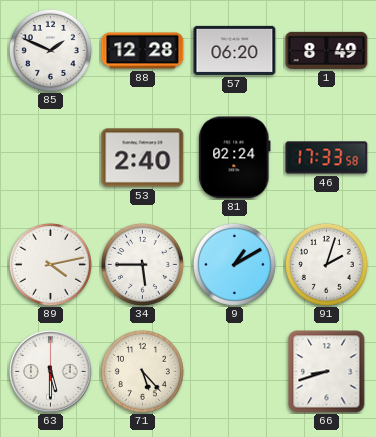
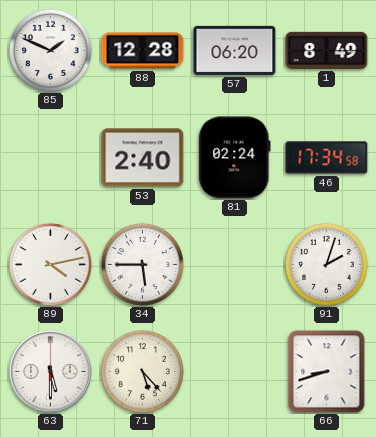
46: 17:33 -> 17:34 (327, 158)
9: 1:10 -> none (234, 264)
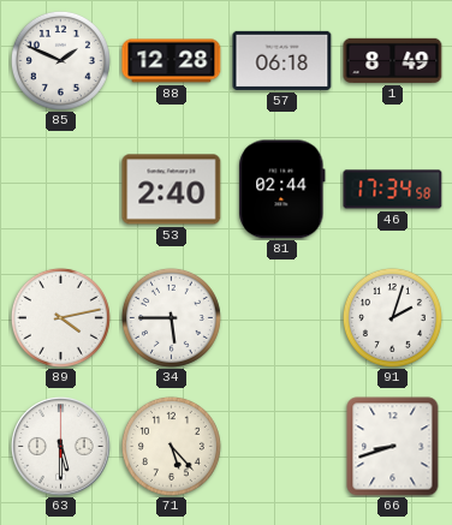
57: 06:20 -> 06:18 (282, 60)
81: 02:24 -> 02:44 (282, 190)
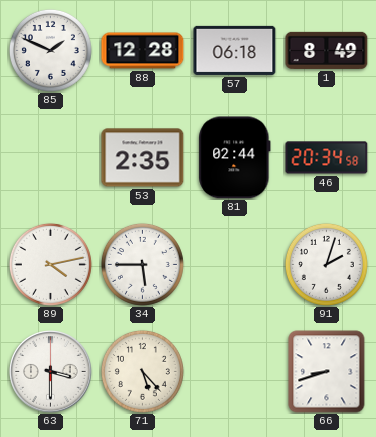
53: 2:40 -> 2:35 (143, 158)
46: 17:34 -> 20:34 (327, 158)
63: 5:30 -> 3:30 (51, 372)
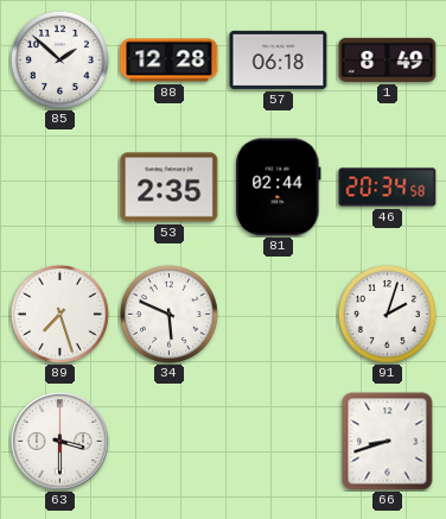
85: 1:49 -> 1:52 (59, 59)
89: 4:13 -> 7:27 (59, 314)
34: 5:45 -> 5:49 (168, 314)
71: 5:23 -> none (142, 371)
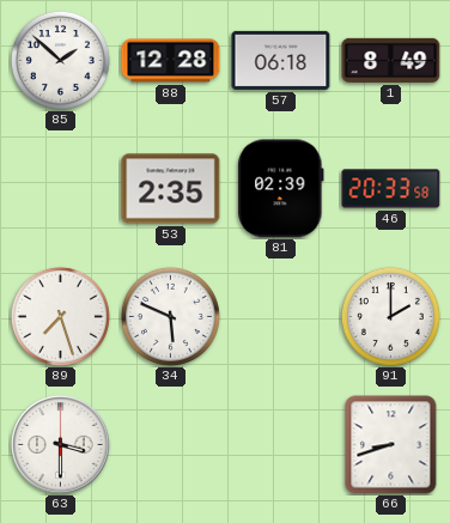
81: 02:44 -> 02:39 (281, 189)
46: 20:34 -> 20:33 (391, 189)
91: 2:03 -> 2:00 (390, 316)
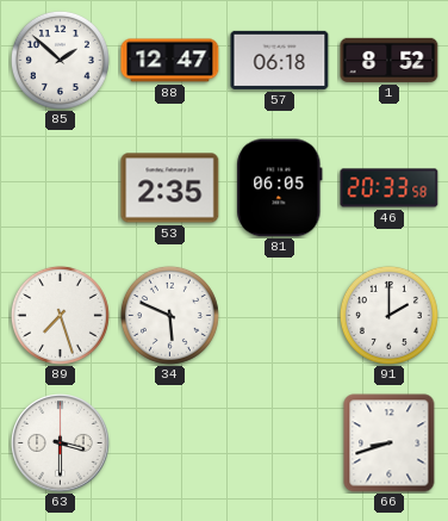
88: 12:28 -> 12:47 (170, 61)
1: 8:49 -> 8:52 (390, 60)
81: 02:39 -> 06:05 (280, 188)
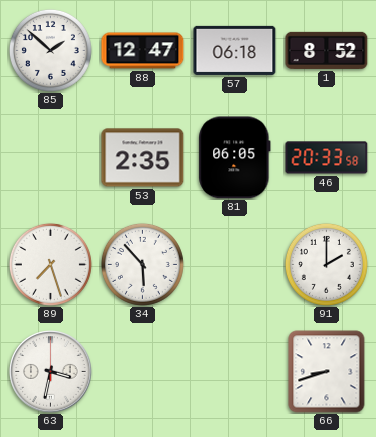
34: 5:49 -> 5:53 (142, 264)
63: 3:30 -> 3:32 (51, 372)
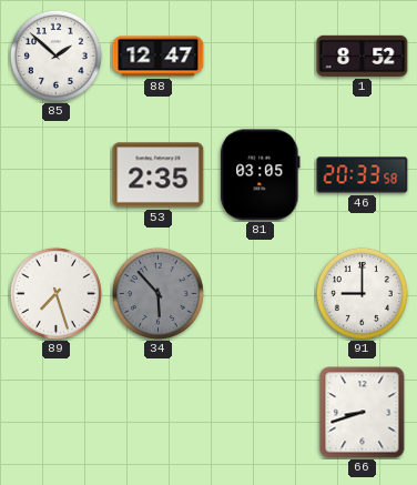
57: 06:18 -> none (235, 50)
81: 06:05 -> 03:05 (261, 175)
34 dial: white -> grey (157, 293)
91: 2:00 -> 9:00 (362, 293)
63: 3:32 -> none (51, 372)
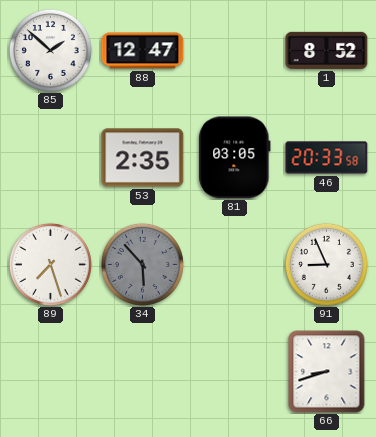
91: 9:00 -> 8:56 (326, 264)
